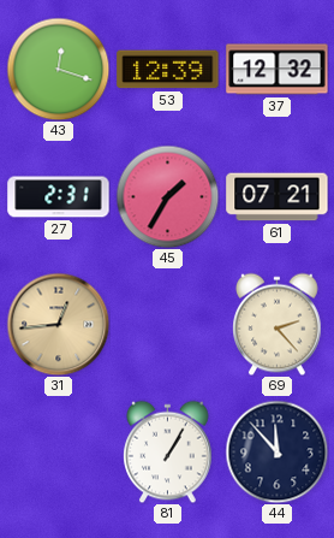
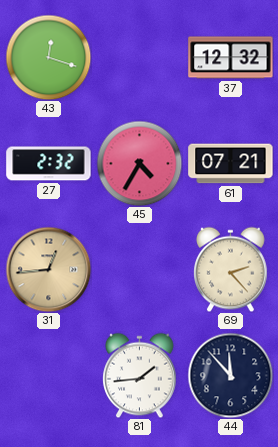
53: 12:39 -> none (168, 70)
27: 2:31 -> 2:32 (49, 164)
45: 1:35 -> 4:35 (139, 163)
81: 1:05 -> 1:44 (140, 375)
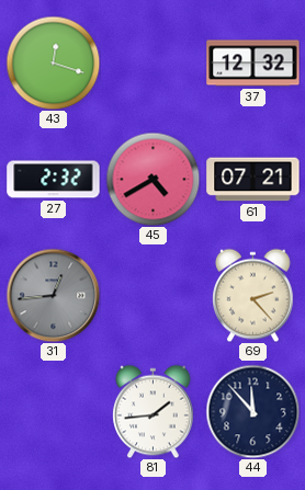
45: 4:35 -> 4:40 (152, 179)
31 dial: champagne -> grey (53, 295)
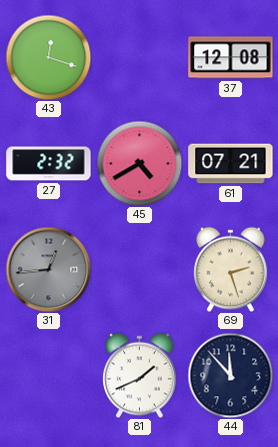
37: 12:32 -> 12:08 (231, 58)
69: 2:23 -> 2:27 (231, 269)
81: 1:44 -> 1:41 (140, 375)
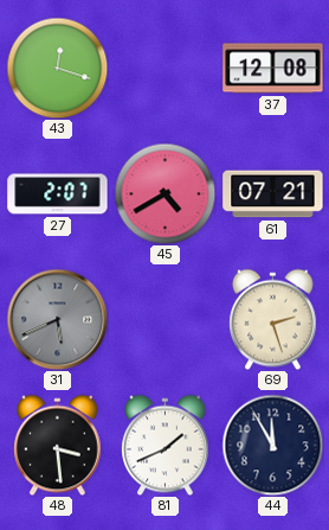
27: 2:32 -> 2:07 (58, 194)
31: 12:44 -> 5:41 (57, 319)
48: none -> 3:29 (58, 445)
44: 11:53 -> 11:55 (272, 445)
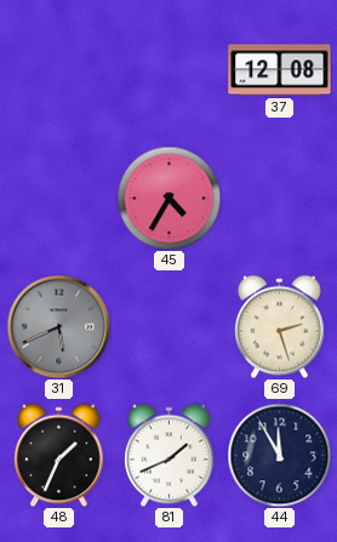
43: 12:18 -> none (57, 68)
27: 2:07 -> none (58, 194)
45: 4:40 -> 4:35 (168, 198)
61: 07:21 -> none (273, 194)
48: 3:29 -> 1:34 (59, 455)
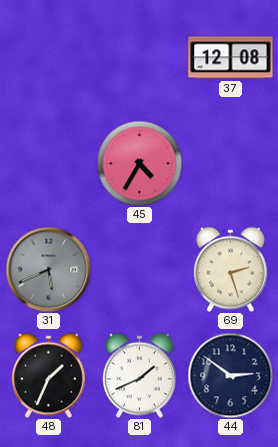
44: 11:55 -> 2:51 (230, 375)
